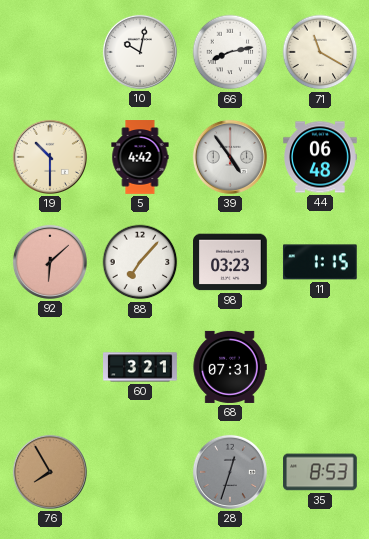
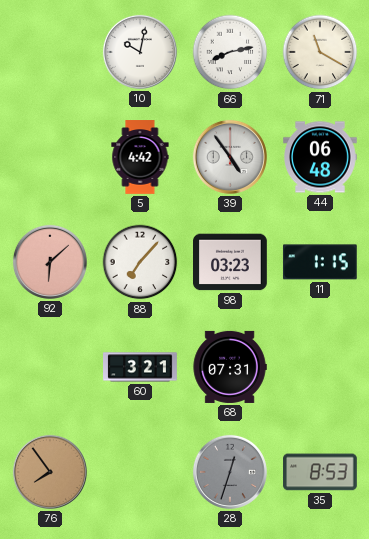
19: 10:30 -> none (50, 157)
76: 7:55 -> 7:54 (50, 472)
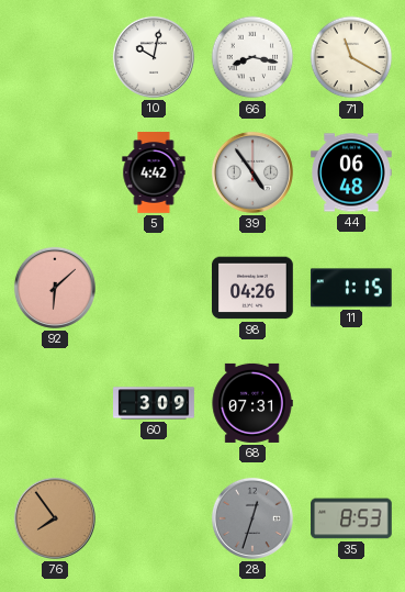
66: 8:13 -> 8:17 (252, 57)
88: 7:07 -> none (140, 262)
98: 03:23 -> 04:26 (252, 288)
60: 3:21 -> 3:09 (154, 403)
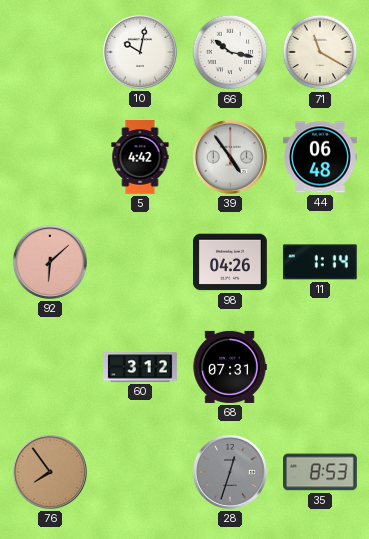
66: 8:17 -> 10:17 (230, 52)
11: 1:15 -> 1:14 (320, 262)
60: 3:09 -> 3:12 (140, 367)
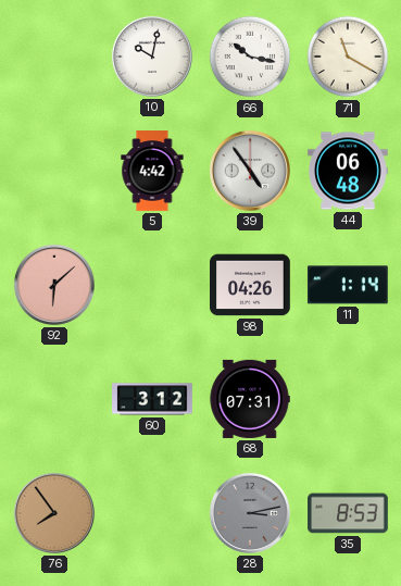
28: 12:33 -> 3:13 (250, 513)
